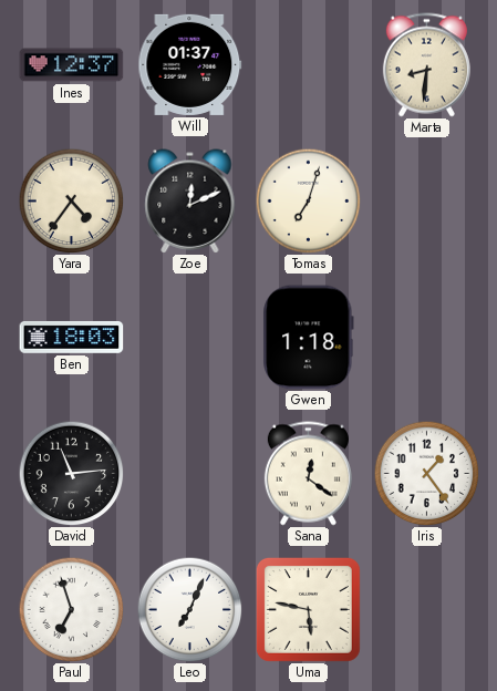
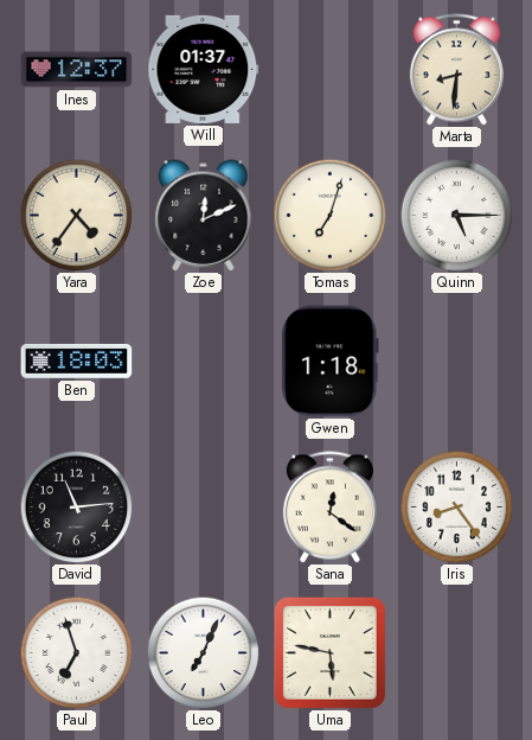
Quinn: none -> 5:15 (456, 215)
Iris: 1:24 -> 8:24 (456, 506)
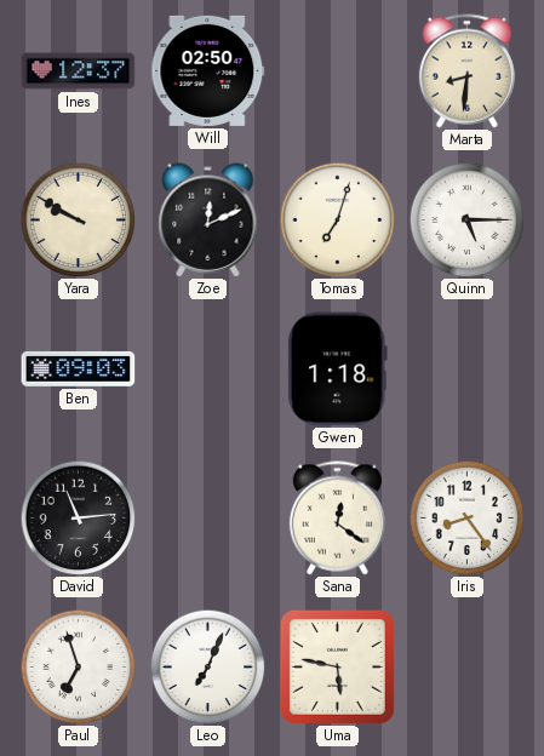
Will: 01:37 -> 02:50 (208, 70)
Yara: 4:36 -> 9:50 (78, 219)
Ben: 18:03 -> 09:03 (79, 368)
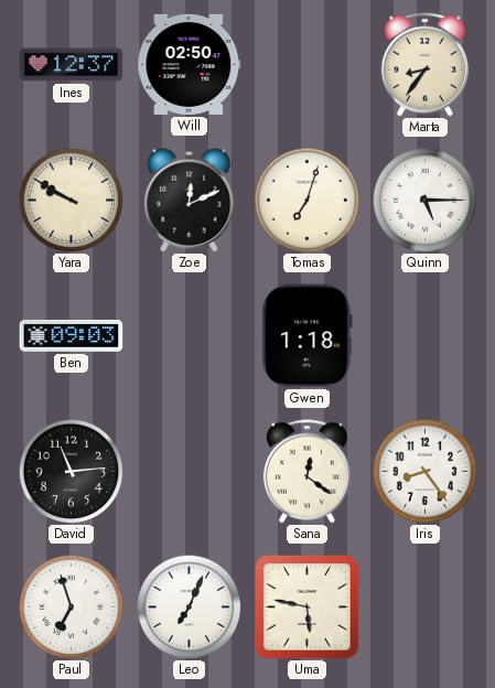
Marta: 8:31 -> 8:36 (424, 65)
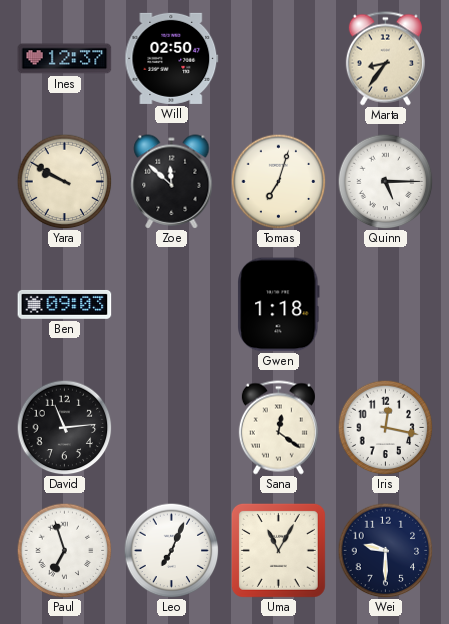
Zoe: 12:11 -> 11:52 (172, 182)
Iris: 8:24 -> 12:17 (385, 427)
Uma: 5:47 -> 11:05 (278, 550)
Wei: none -> 9:30 (385, 550)
